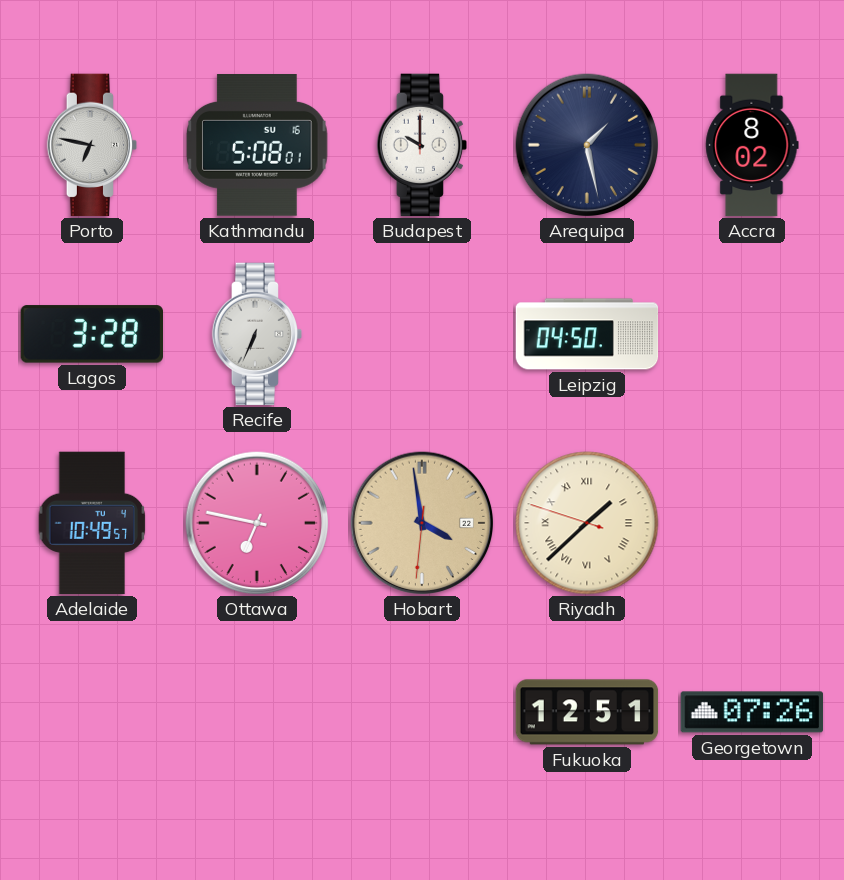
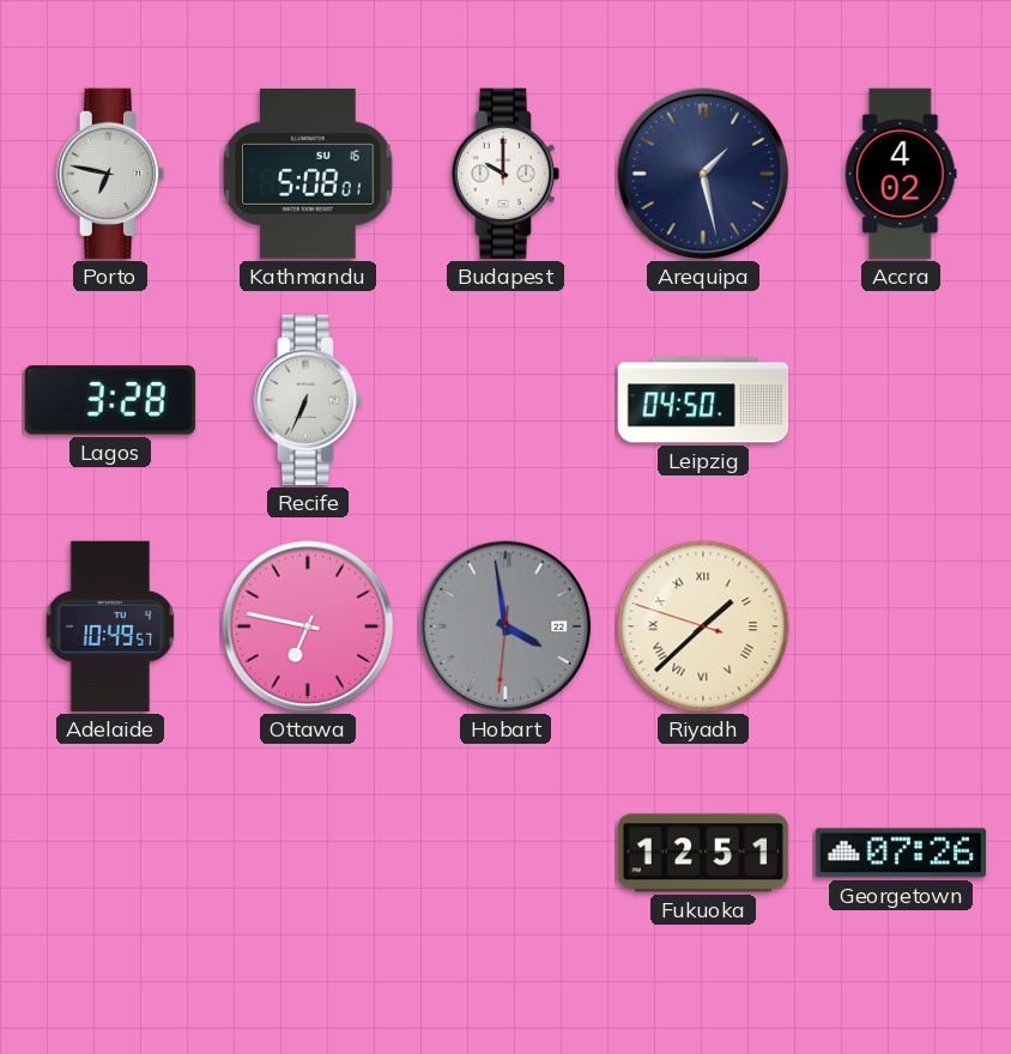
Accra: 8:02 -> 4:02 (901, 174)
Hobart dial: champagne -> grey (505, 626)
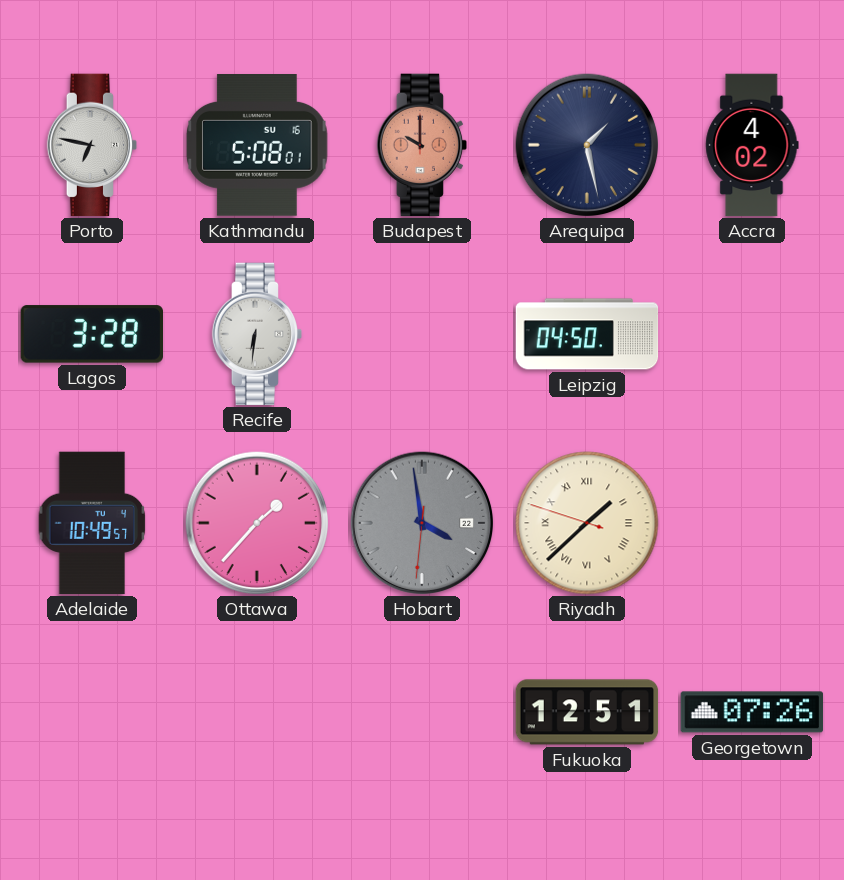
Budapest dial: white -> salmon (422, 145)
Recife: 6:34 -> 6:31 (257, 334)
Ottawa: 6:47 -> 1:37 (257, 523)
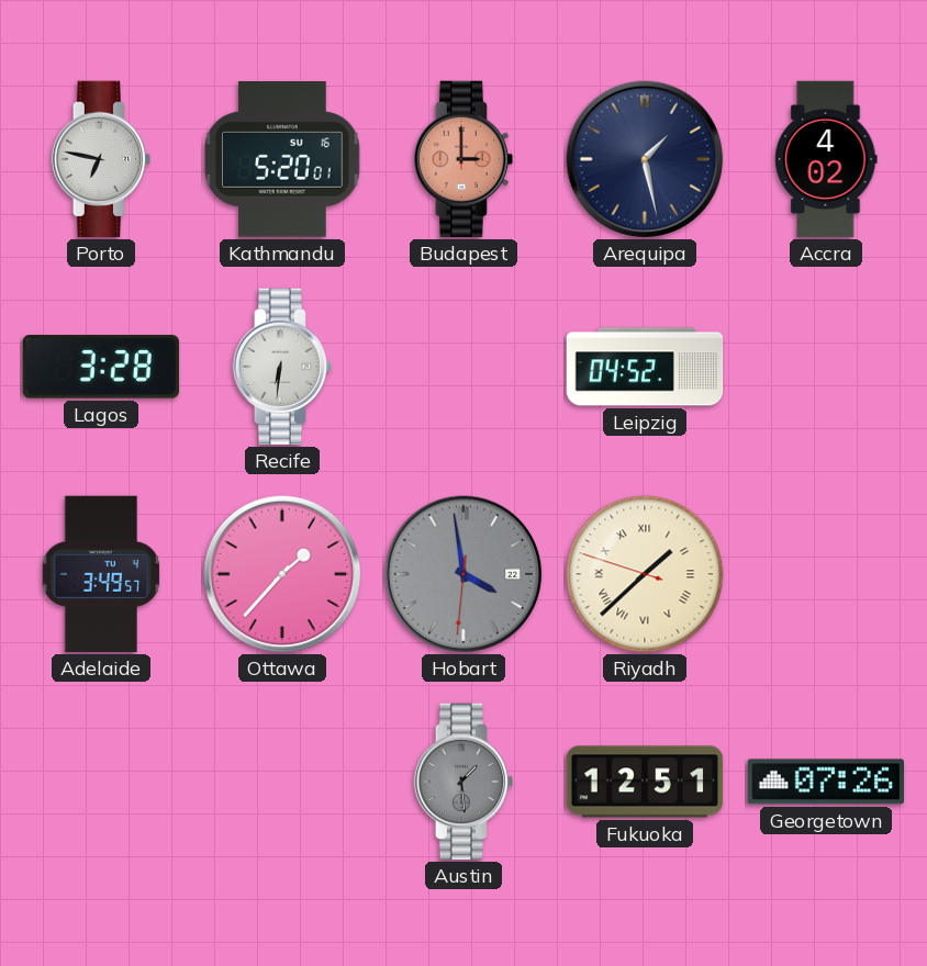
Kathmandu: 5:08 -> 5:20 (282, 160)
Budapest: 10:00 -> 3:00 (463, 159)
Leipzig: 04:50 -> 04:52 (645, 367)
Adelaide: 10:49 -> 3:49 (101, 574)
Austin: none -> 1:29 (463, 782)
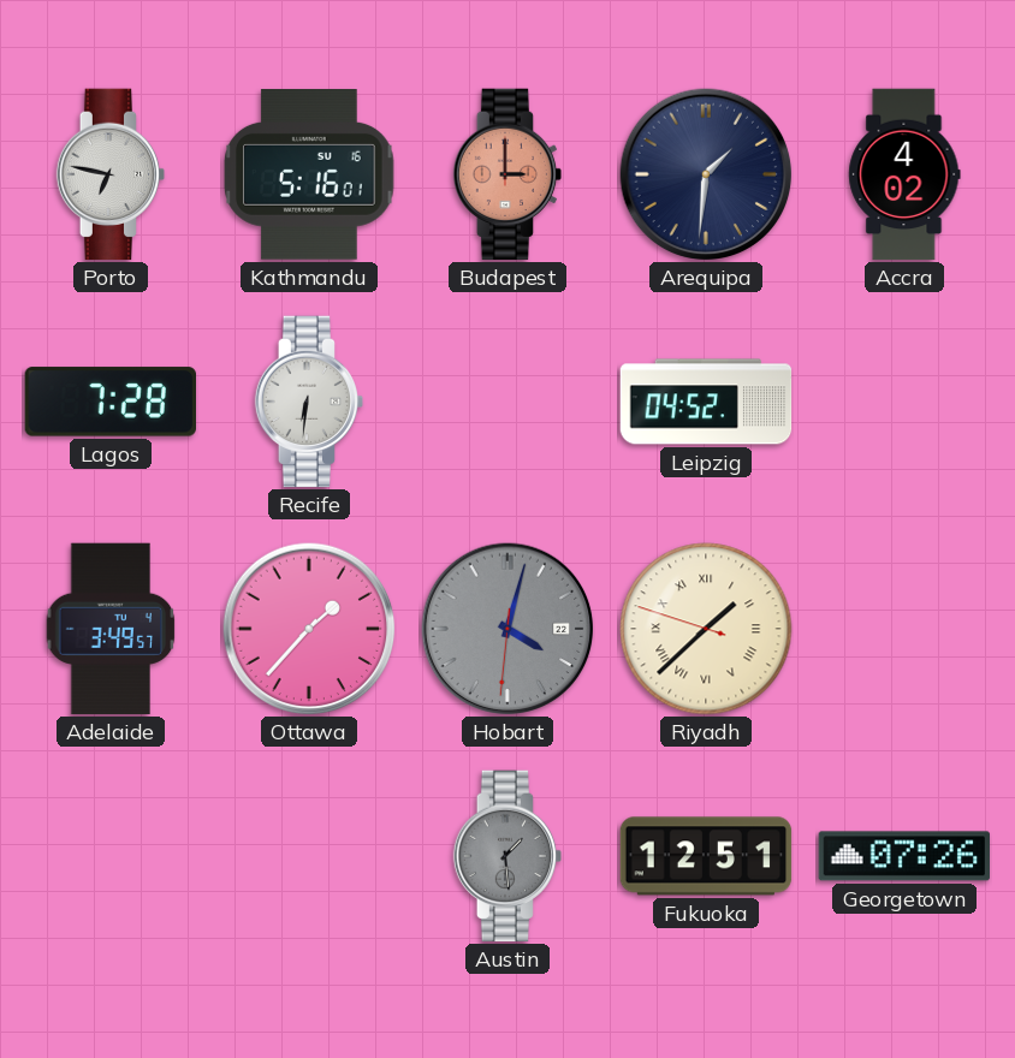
Kathmandu: 5:20 -> 5:16 (309, 176)
Arequipa: 1:28 -> 1:31 (706, 174)
Lagos: 3:28 -> 7:28 (109, 402)
Hobart: 3:58 -> 4:02 (507, 629)
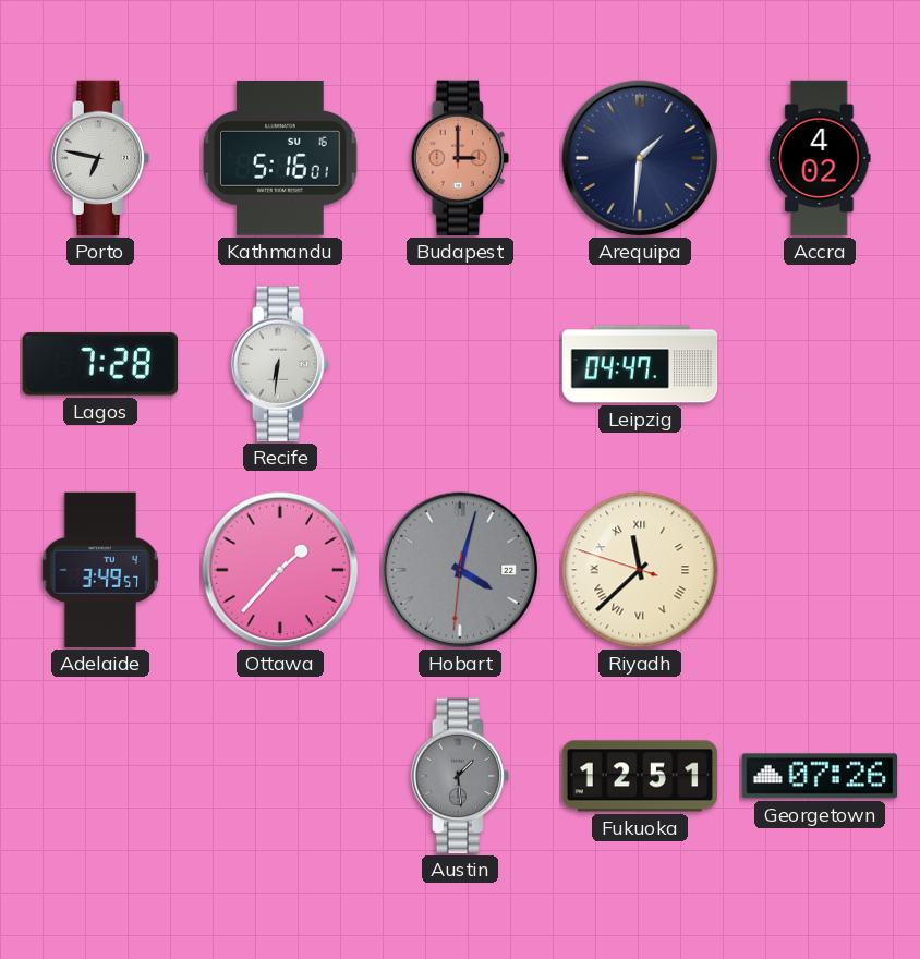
Leipzig: 04:52 -> 04:47 (640, 364)
Riyadh: 1:37 -> 11:37 (640, 570)
